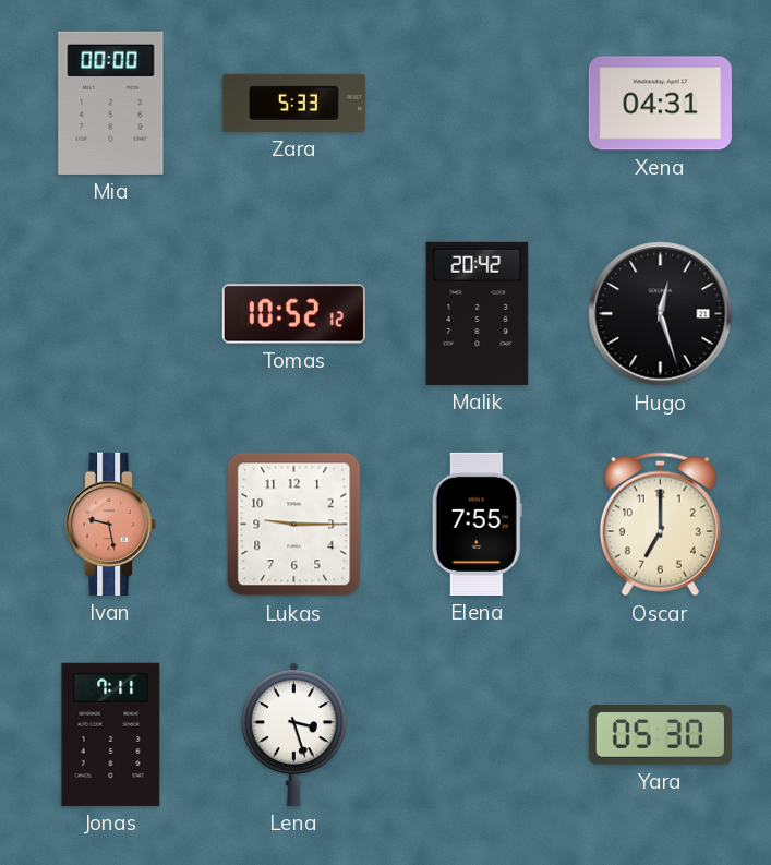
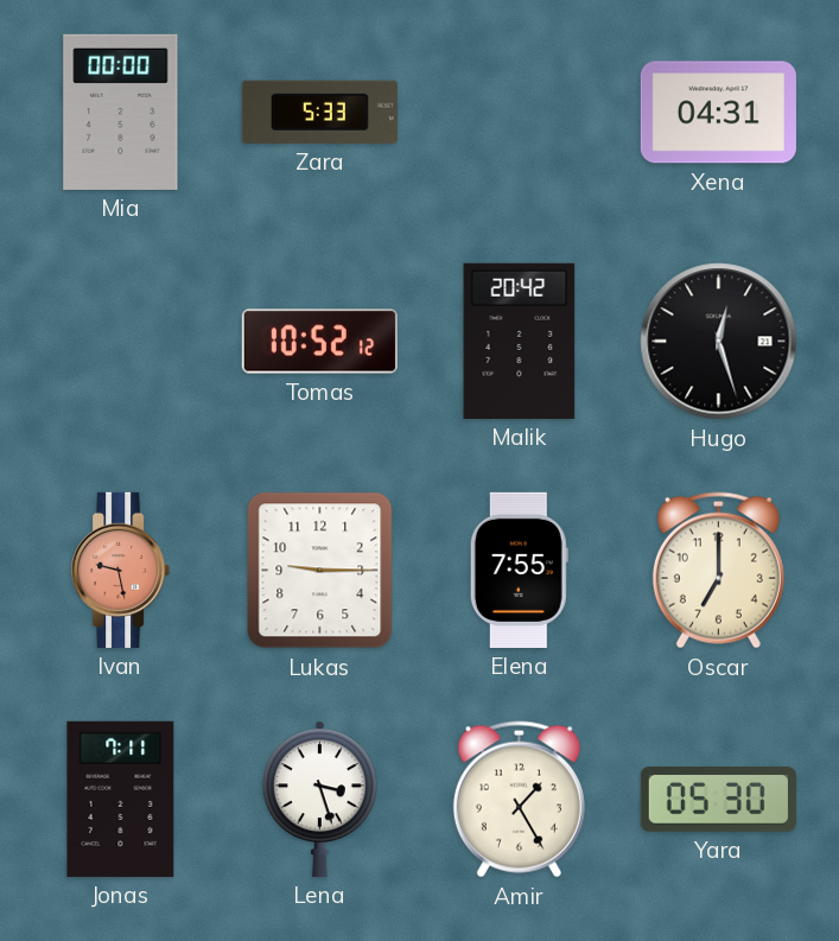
Amir: none -> 1:25 (519, 800)
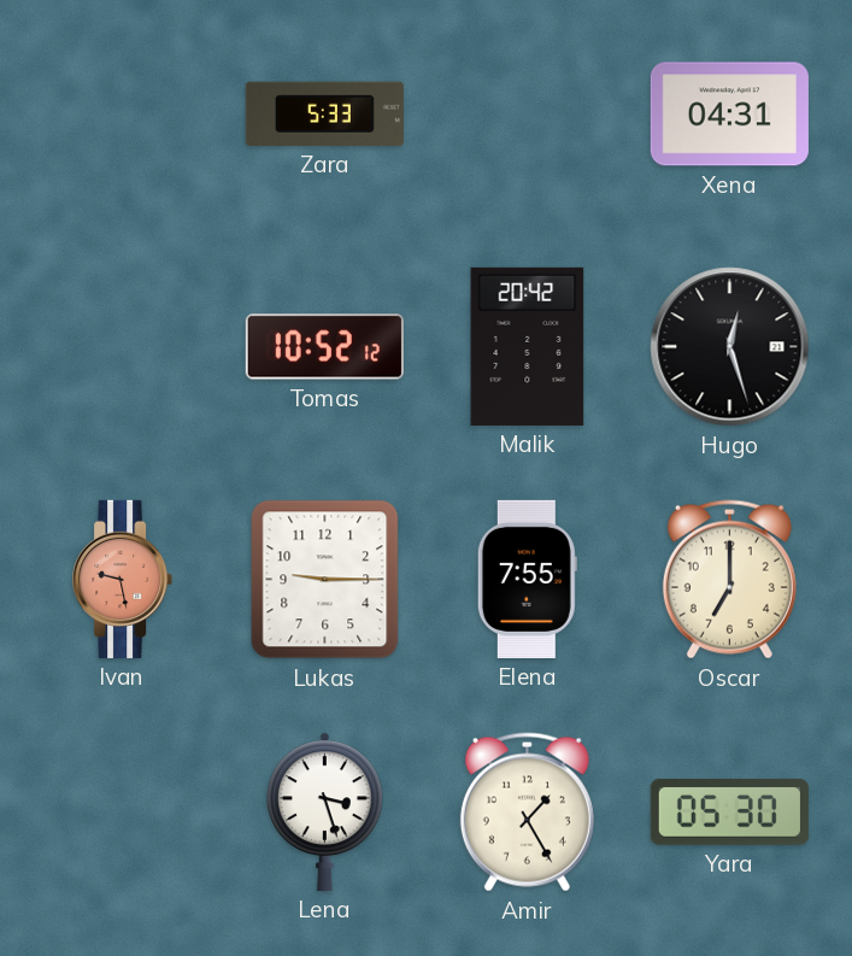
Mia: 00:00 -> none (121, 112)
Jonas: 7:11 -> none (121, 799)
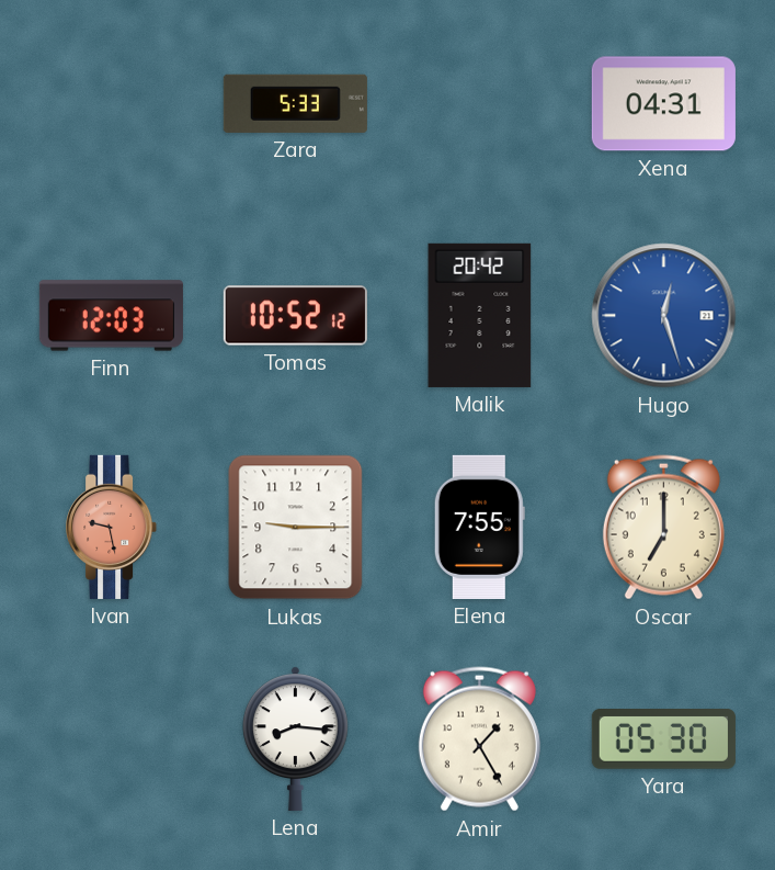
Finn: none -> 12:03 (111, 316)
Hugo dial: black -> blue (664, 316)
Lena: 3:27 -> 8:16 (295, 738)
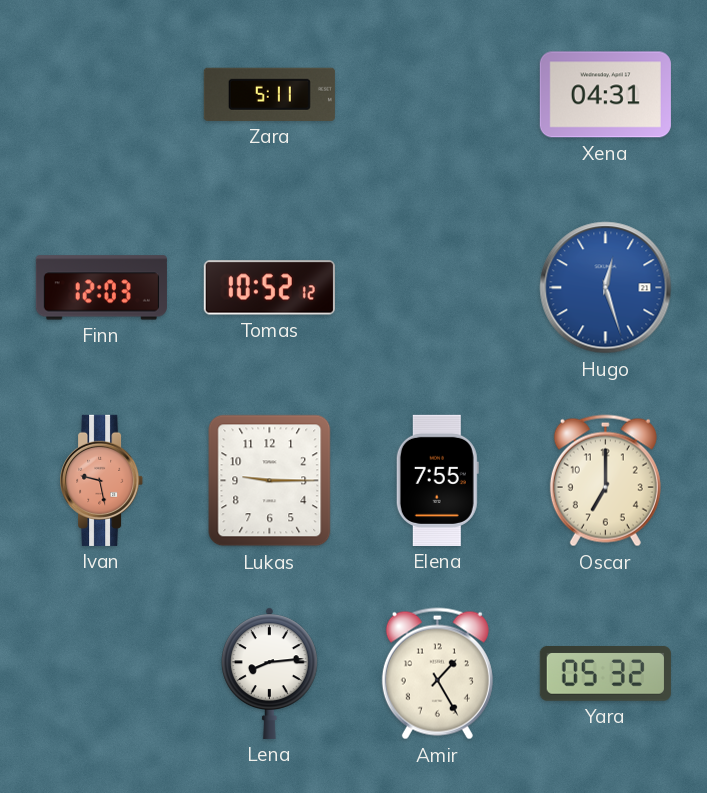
Zara: 5:33 -> 5:11 (269, 94)
Malik: 20:42 -> none (480, 315)
Lena: 8:16 -> 8:14 (269, 673)
Yara: 05:30 -> 05:32 (605, 674)
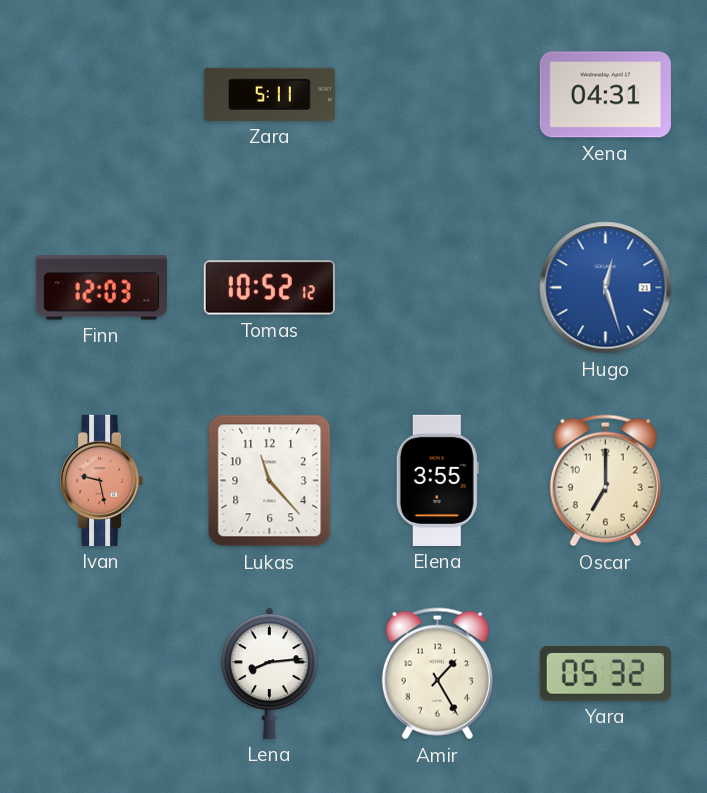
Lukas: 9:15 -> 11:23 (270, 481)
Elena: 7:55 -> 3:55 (437, 480)
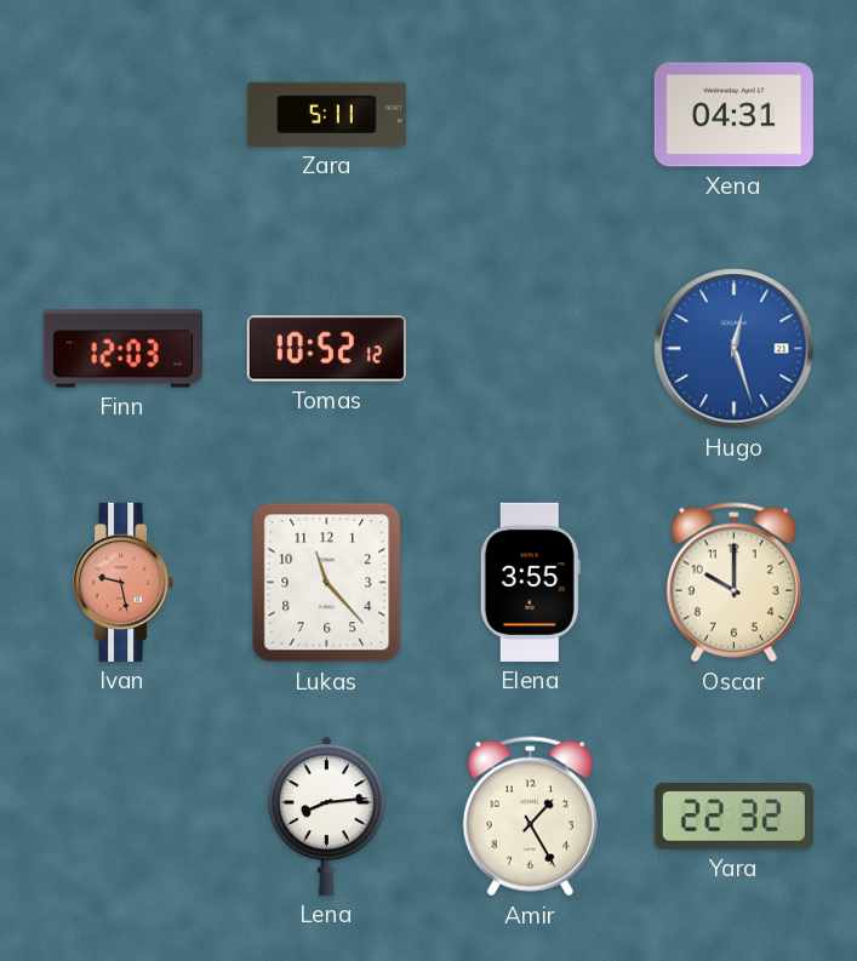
Oscar: 7:00 -> 10:00 (733, 583)
Yara: 05:32 -> 22:32 (733, 817)
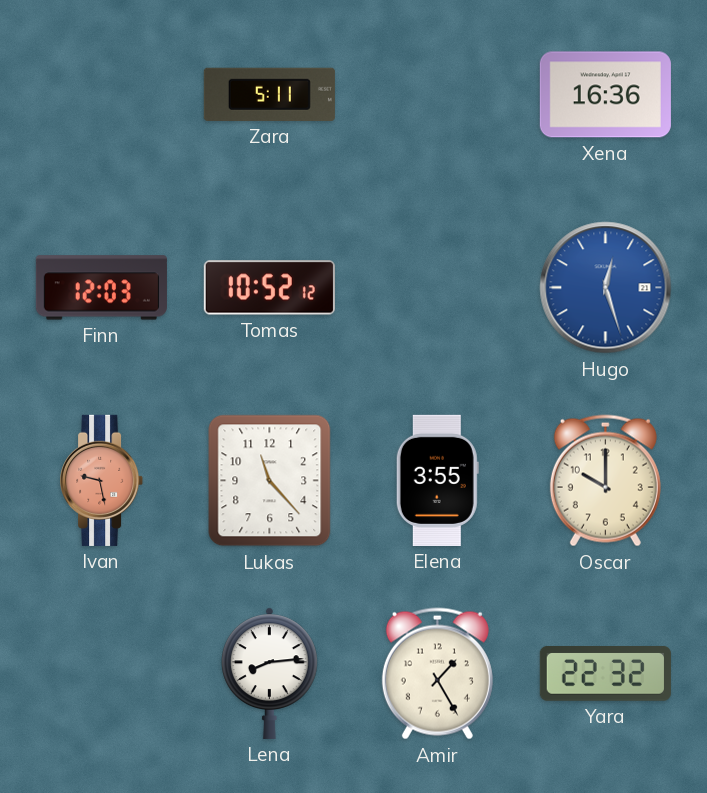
Xena: 04:31 -> 16:36 (605, 95)
